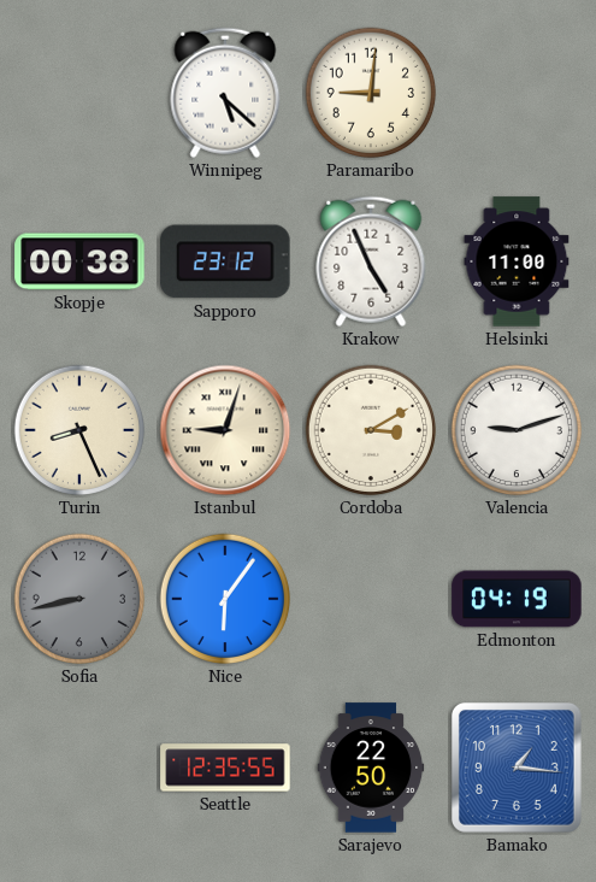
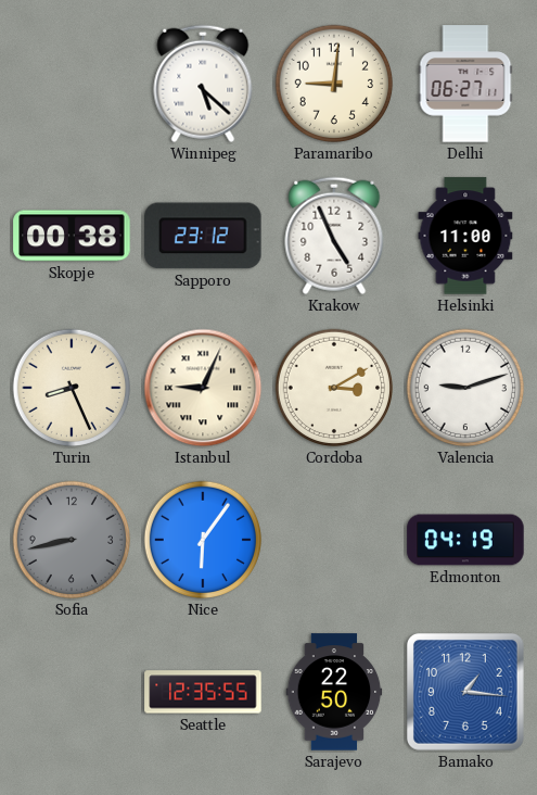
Delhi: none -> 06:27 (465, 84)
Istanbul: 9:03 -> 9:04 (203, 388)
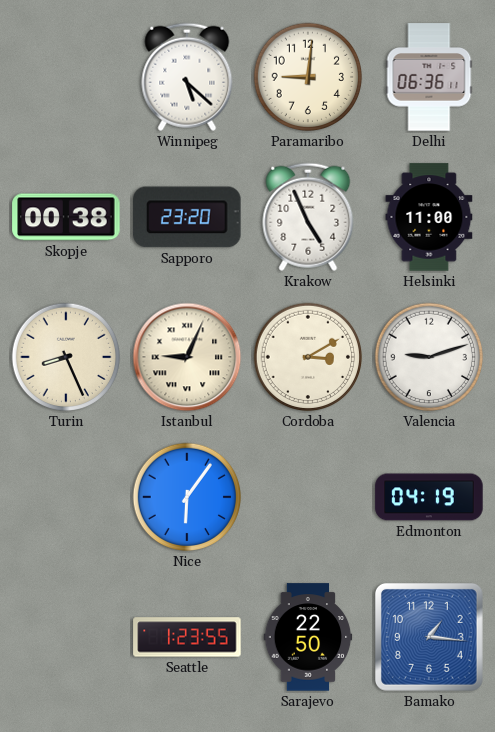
Delhi: 06:27 -> 06:36 (429, 77)
Sapporo: 23:12 -> 23:20 (187, 217)
Sofia: 8:43 -> none (72, 540)
Seattle: 12:35 -> 1:23 (187, 637)
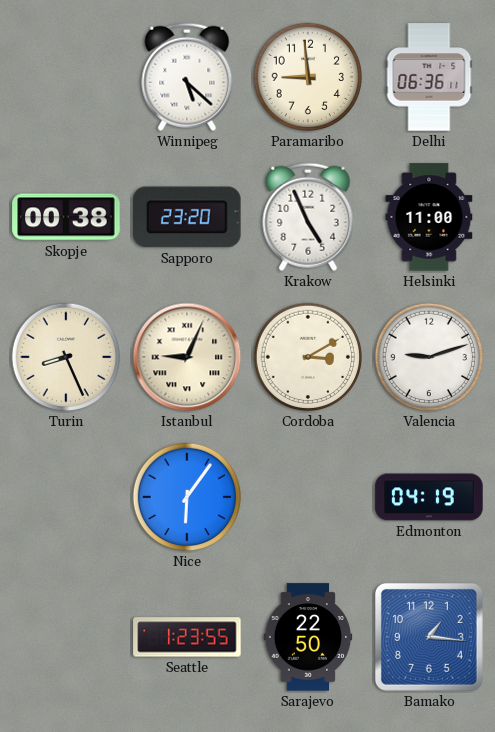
Paramaribo: 9:01 -> 8:59 (308, 77)
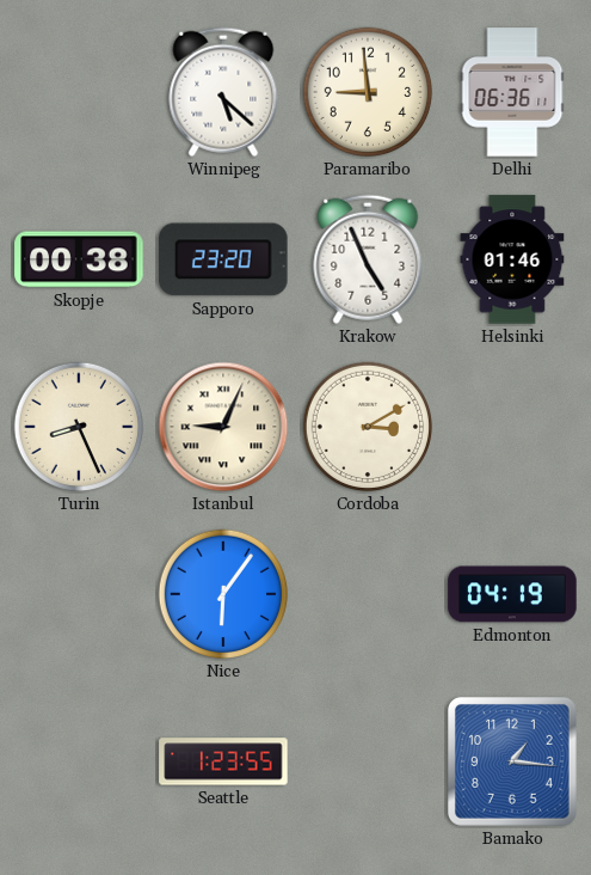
Helsinki: 11:00 -> 01:46 (512, 259)
Valencia: 9:12 -> none (429, 357)
Sarajevo: 22:50 -> none (308, 637)
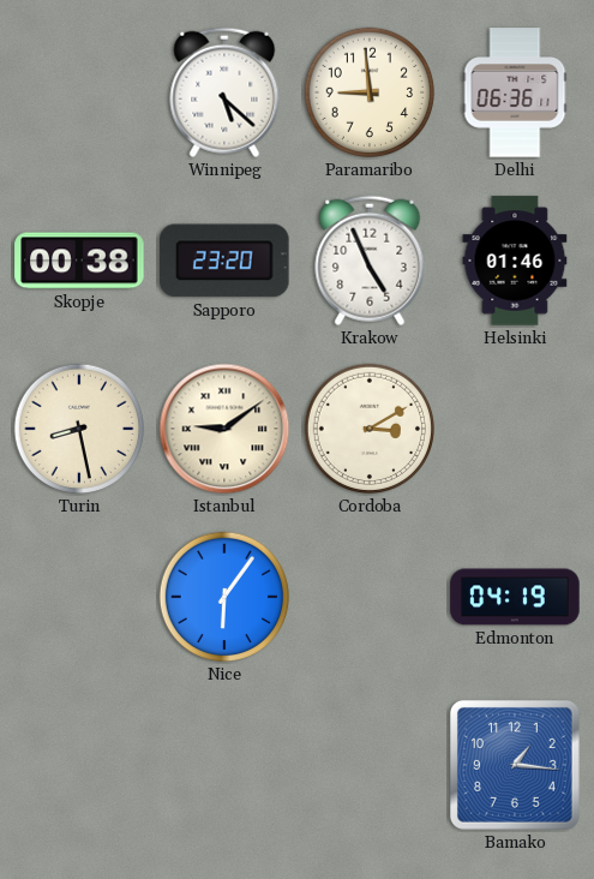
Turin: 8:26 -> 8:28 (79, 429)
Istanbul: 9:04 -> 9:09 (224, 429)
Seattle: 1:23 -> none (223, 761)
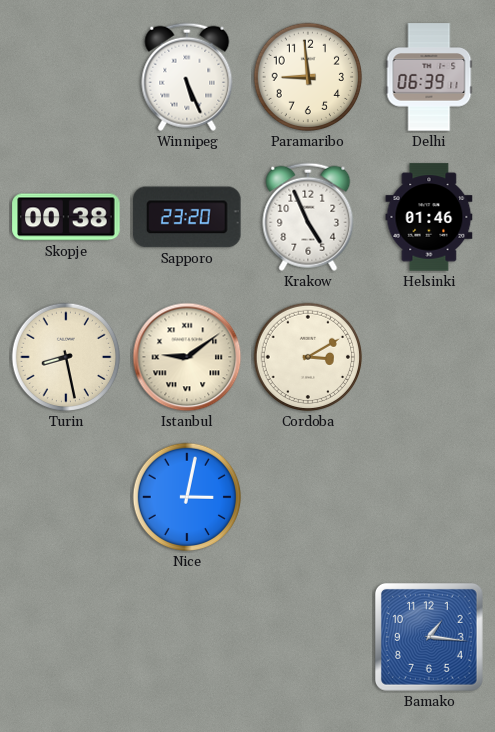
Winnipeg: 5:22 -> 5:26 (187, 77)
Delhi: 06:36 -> 06:39 (429, 77)
Nice: 6:06 -> 3:02 (187, 497)
Edmonton: 04:19 -> none (515, 597)
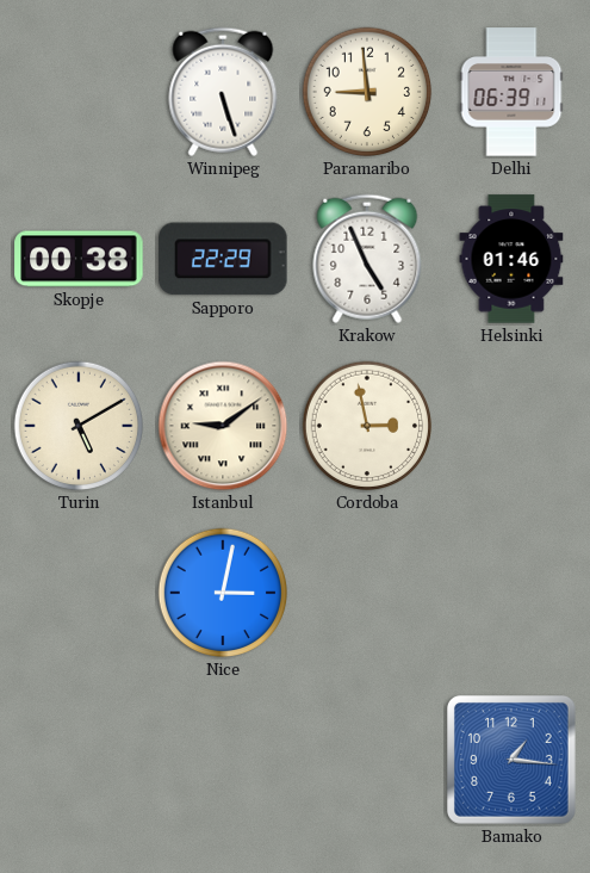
Winnipeg: 5:26 -> 5:27 (223, 92)
Sapporo: 23:20 -> 22:29 (223, 259)
Turin: 8:28 -> 5:10 (79, 426)
Cordoba: 3:10 -> 2:58 (367, 426)
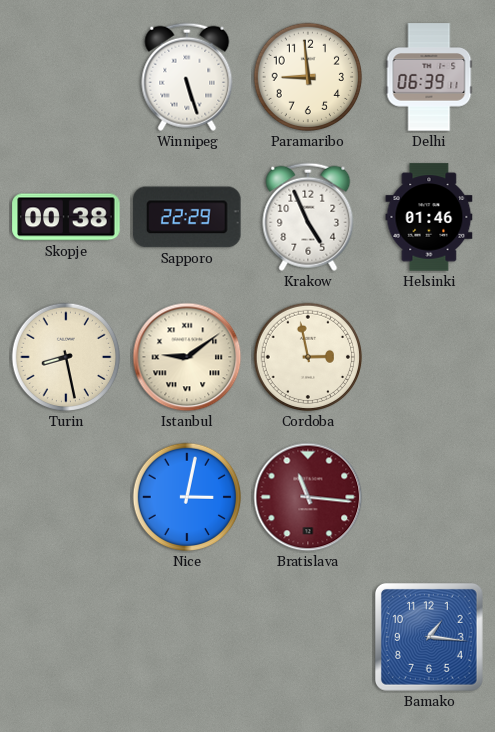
Turin: 5:10 -> 8:28 (66, 357)
Bratislava: none -> 11:16 (308, 497)
